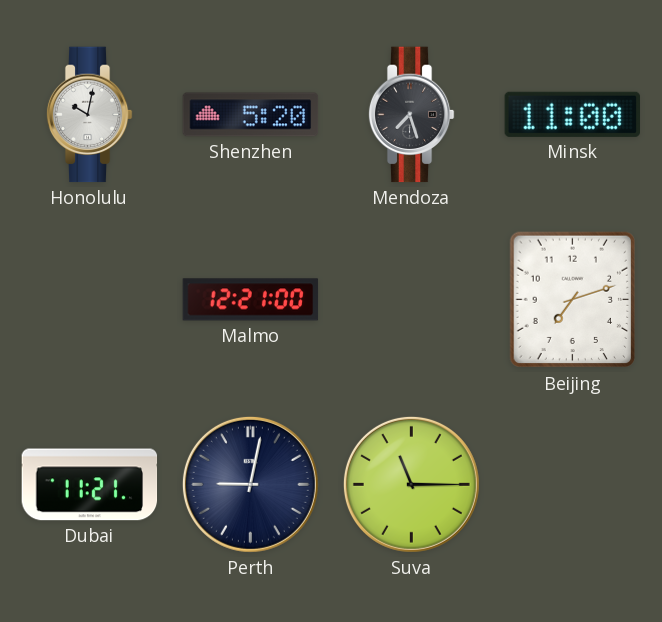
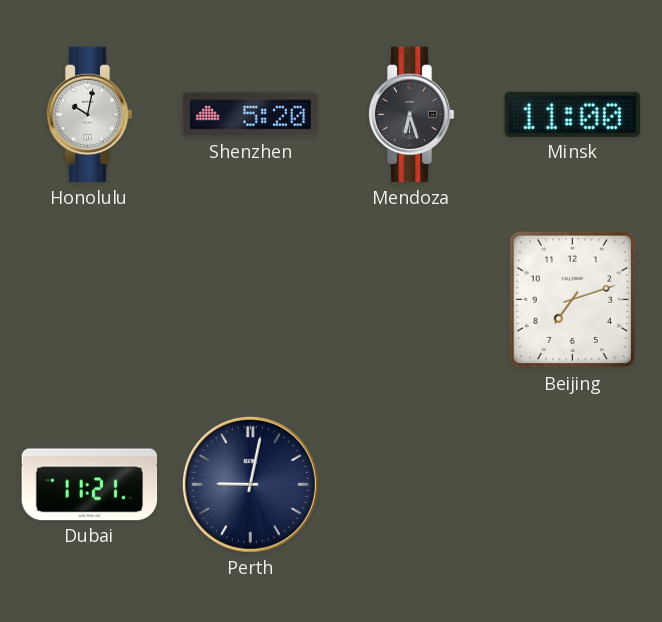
Mendoza: 7:27 -> 6:27 (411, 115)
Malmo: 12:21 -> none (251, 300)
Suva: 11:15 -> none (411, 484)
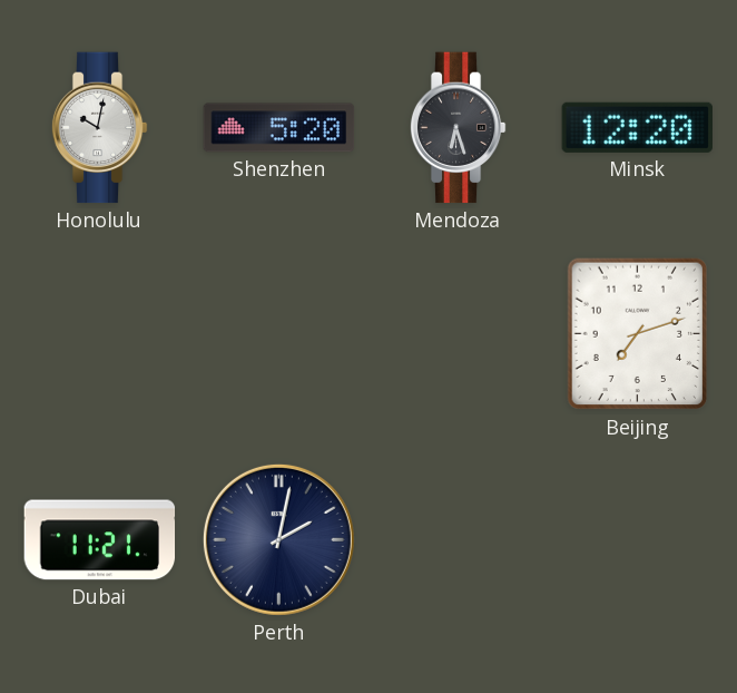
Minsk: 11:00 -> 12:20 (637, 127)
Perth: 9:02 -> 2:02 (278, 539)
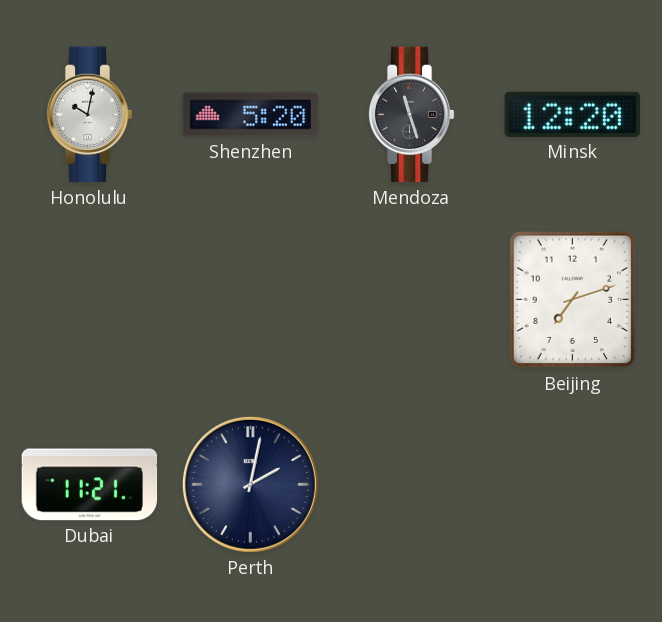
Mendoza: 6:27 -> 11:27 (411, 115)
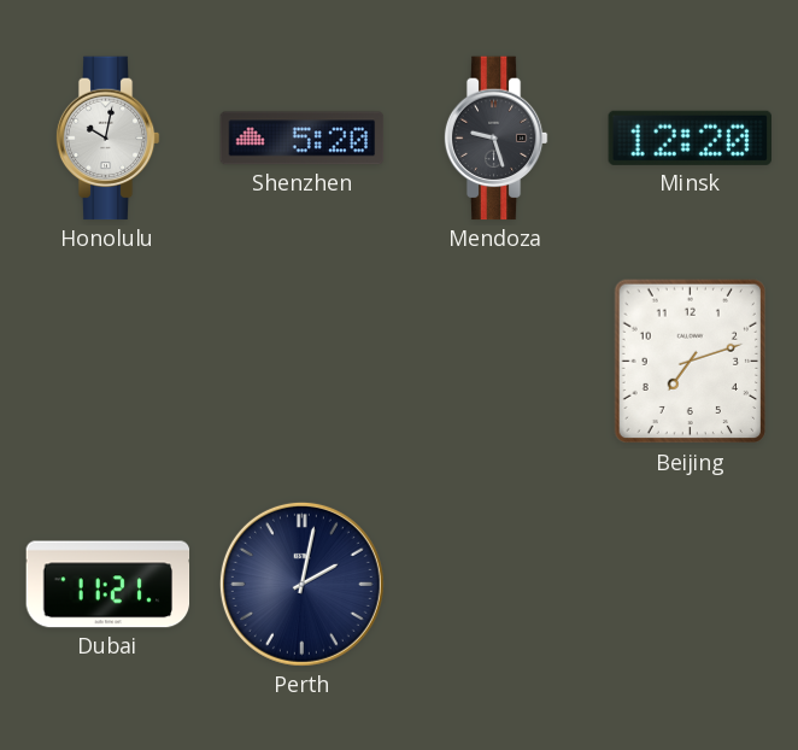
Mendoza: 11:27 -> 9:27 (495, 139)
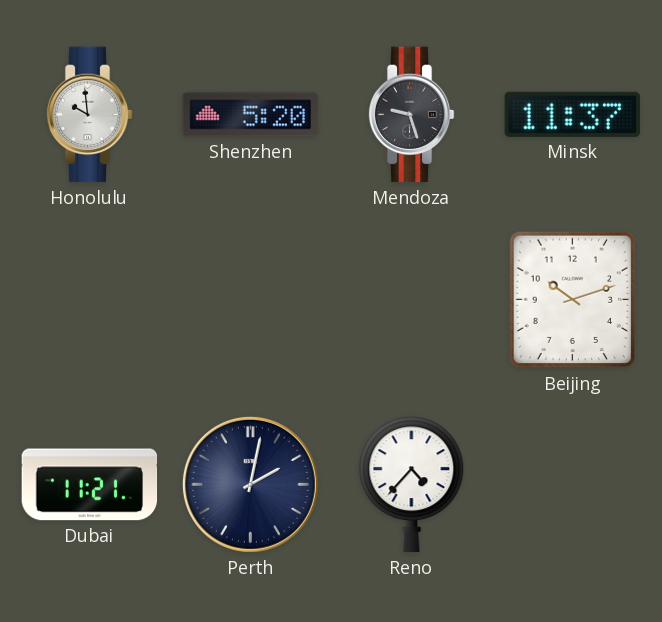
Honolulu: 10:02 -> 9:59 (89, 115)
Minsk: 12:20 -> 11:37 (572, 114)
Beijing: 7:12 -> 10:12 (572, 300)
Reno: none -> 4:37 (412, 485)
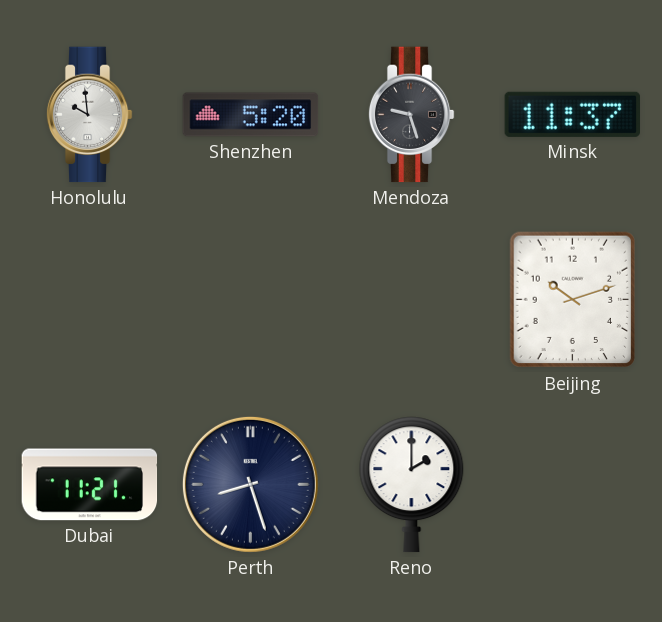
Perth: 2:02 -> 8:27 (250, 484)
Reno: 4:37 -> 2:00 (412, 485)
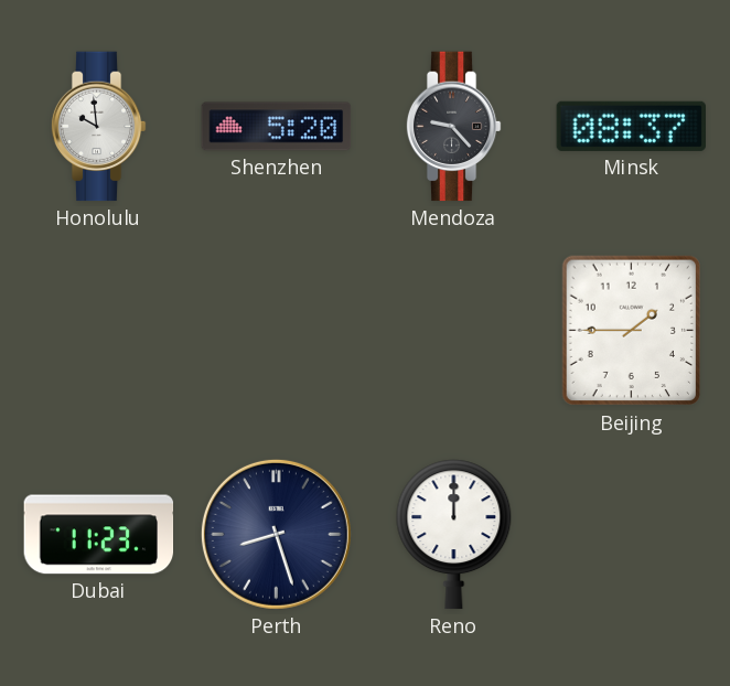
Mendoza: 9:27 -> 9:23 (453, 127)
Minsk: 11:37 -> 08:37 (631, 126)
Beijing: 10:12 -> 1:45 (631, 331)
Dubai: 11:21 -> 11:23 (99, 535)
Reno: 2:00 -> 12:00 (454, 535)
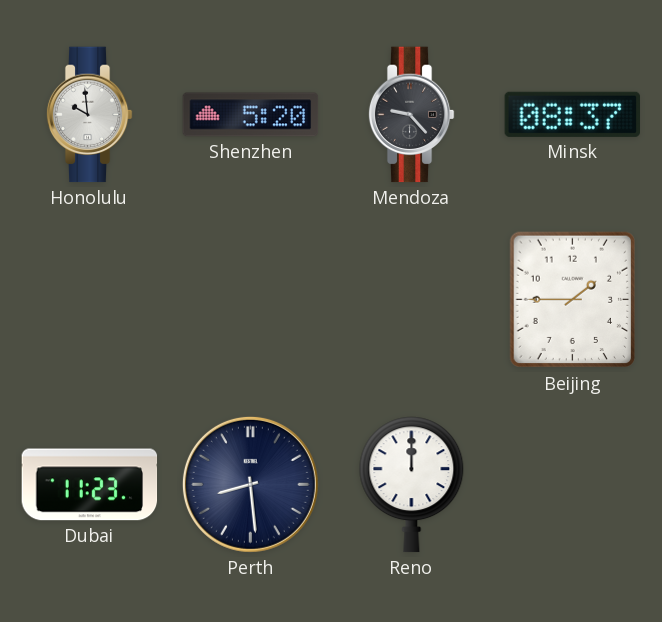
Perth: 8:27 -> 8:29 (250, 484)
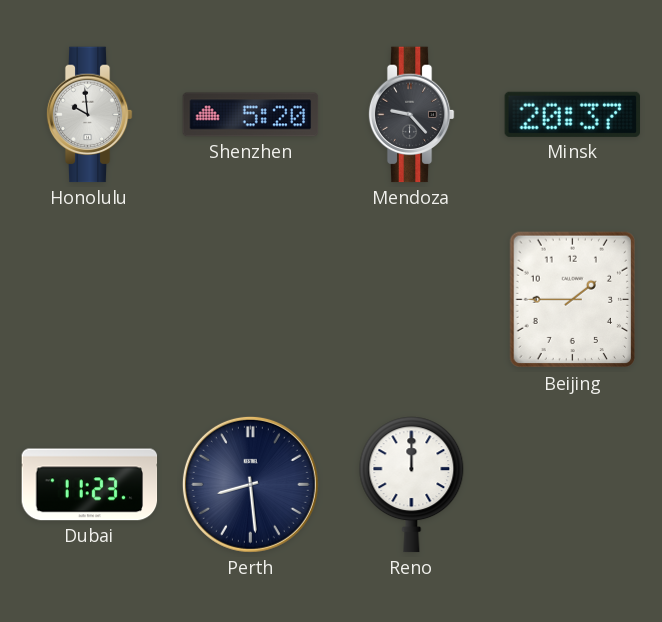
Minsk: 08:37 -> 20:37 (572, 114)
